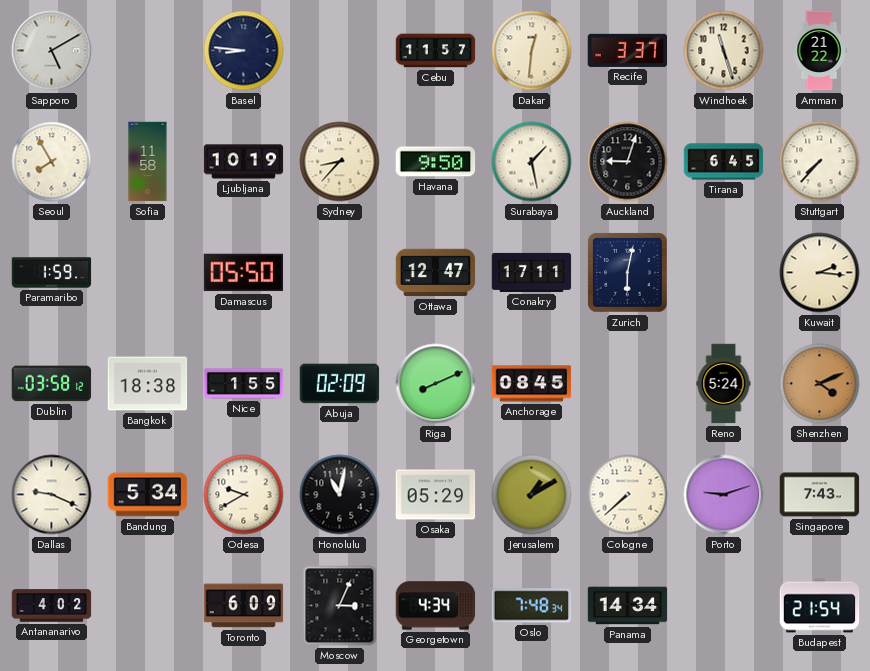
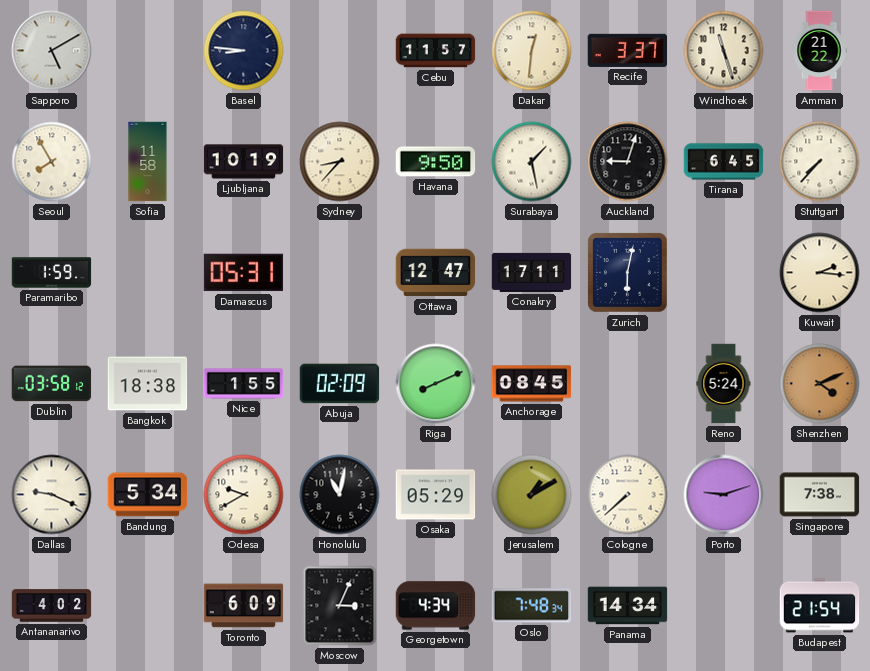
Damascus: 05:50 -> 05:31 (244, 273)
Singapore: 7:43 -> 7:38 (820, 495)
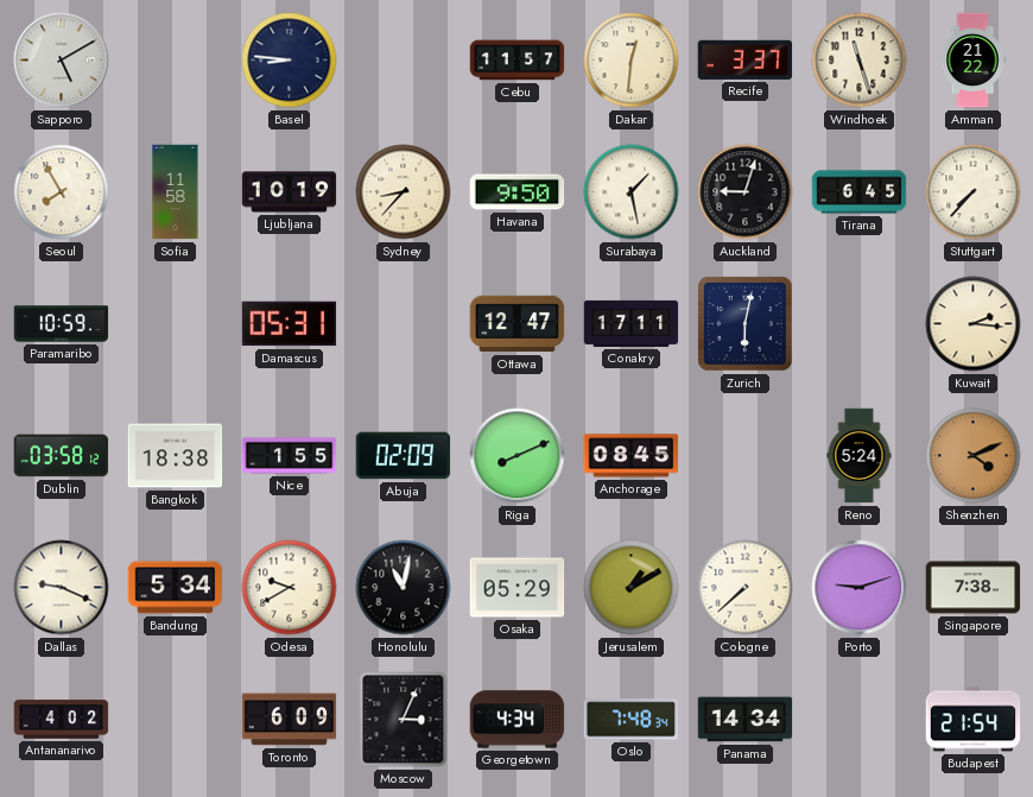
Paramaribo: 1:59 -> 10:59 (62, 324)
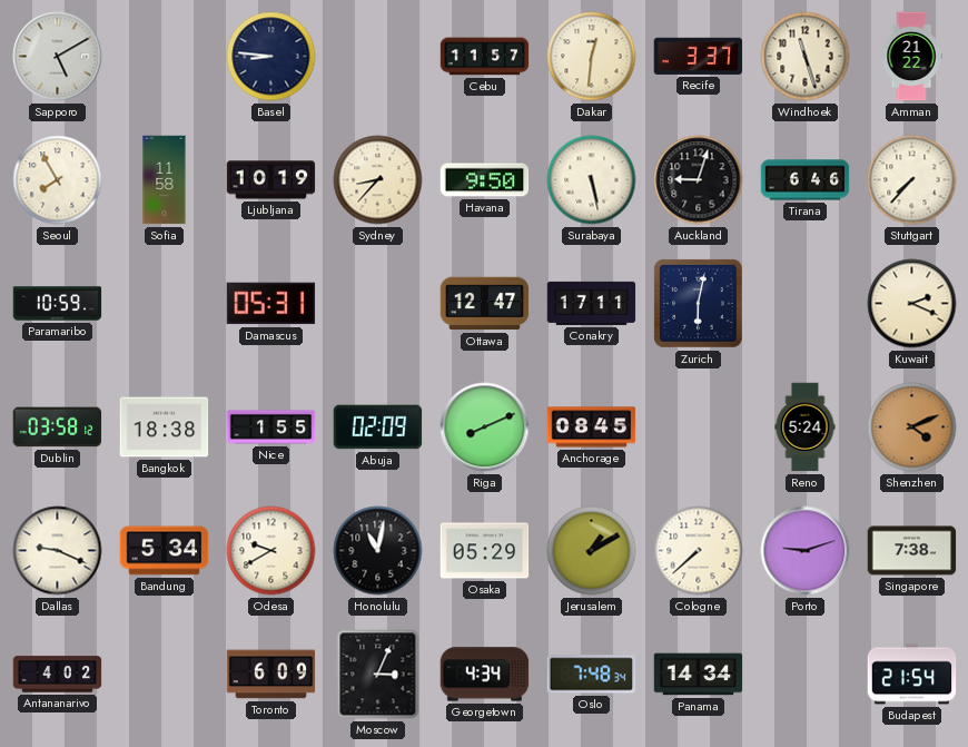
Surabaya: 1:28 -> 5:28 (592, 180)
Tirana: 6:45 -> 6:46 (806, 180)
Kuwait: 2:16 -> 2:19 (912, 304)
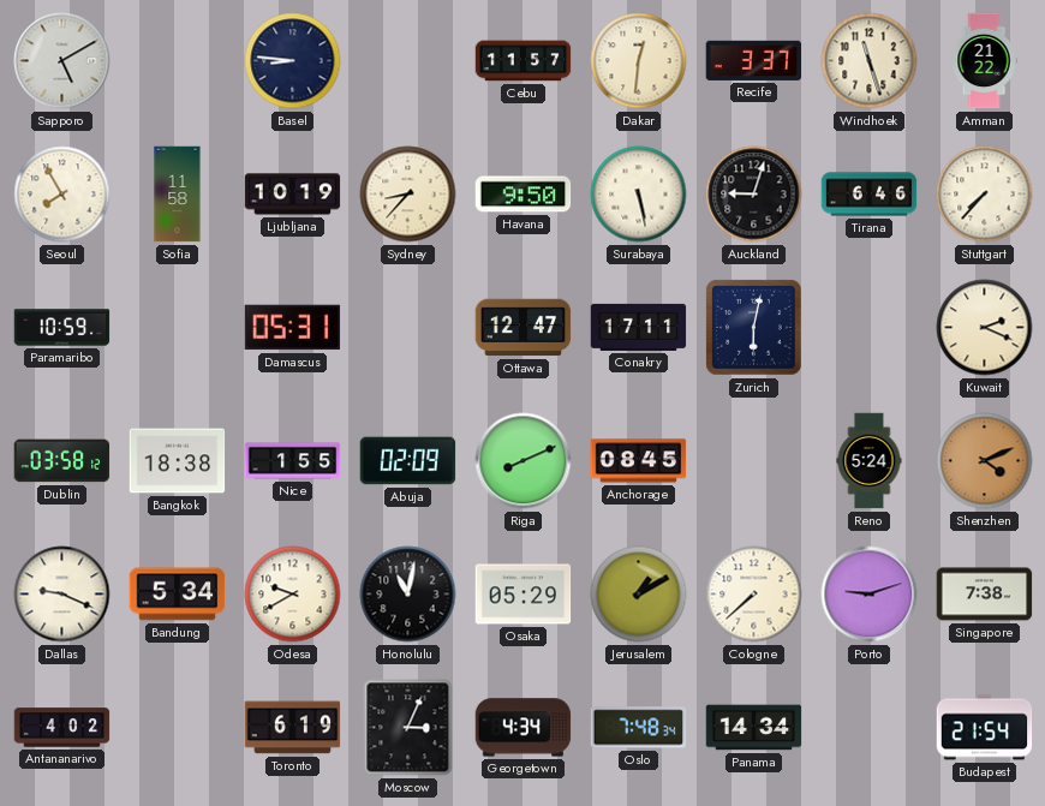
Toronto: 6:09 -> 6:19 (293, 728)
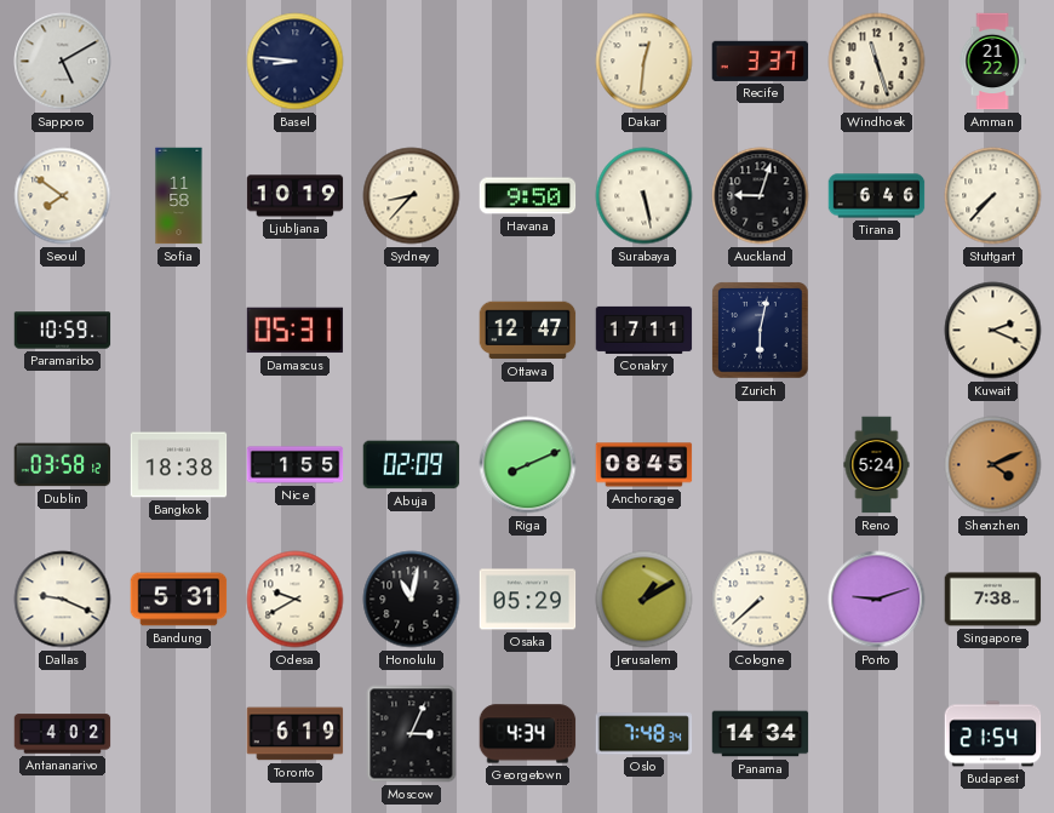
Cebu: 11:57 -> none (524, 61)
Seoul: 7:55 -> 7:51 (63, 196)
Bandung: 5:34 -> 5:31 (179, 600)
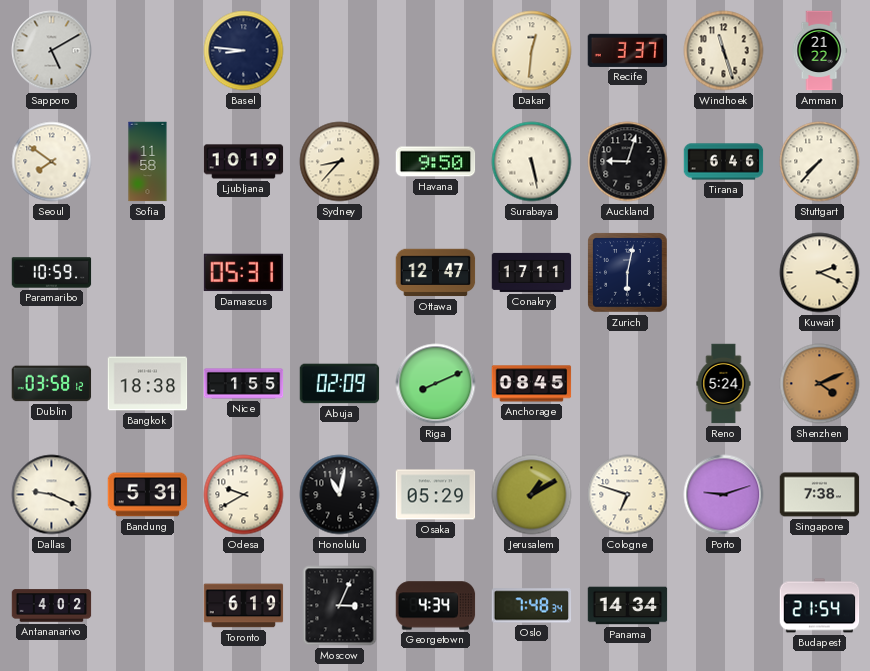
Cologne: 7:38 -> 6:48 (628, 495)
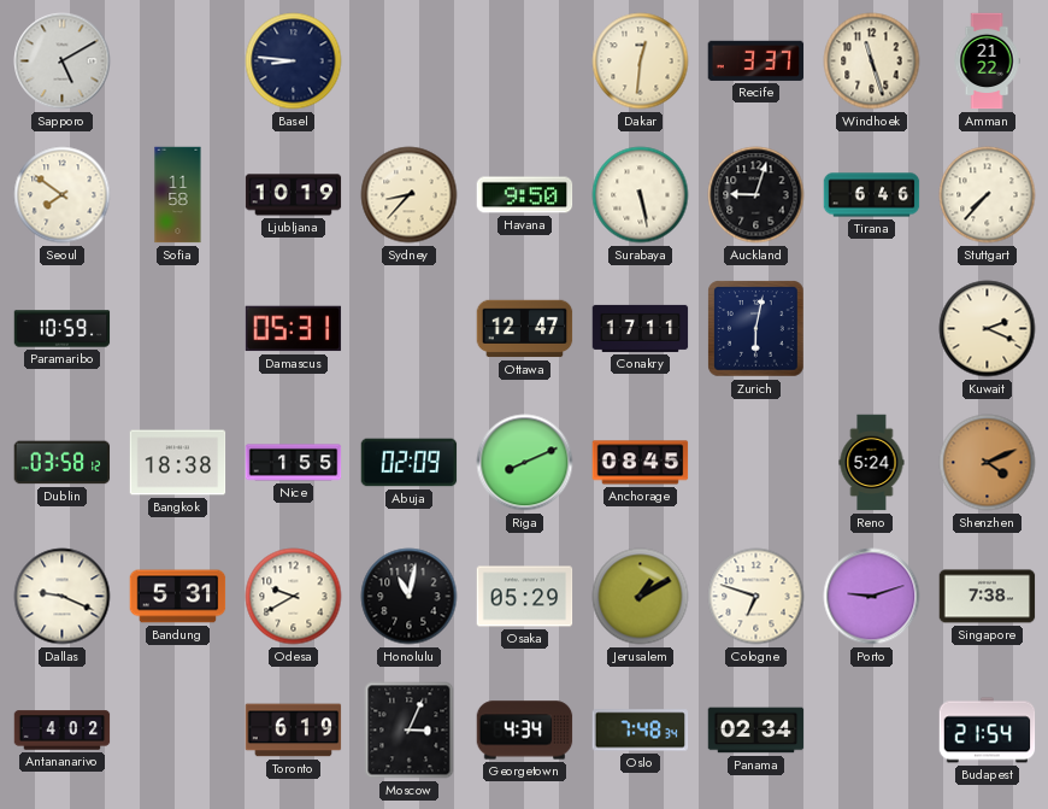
Panama: 14:34 -> 02:34 (756, 731)
